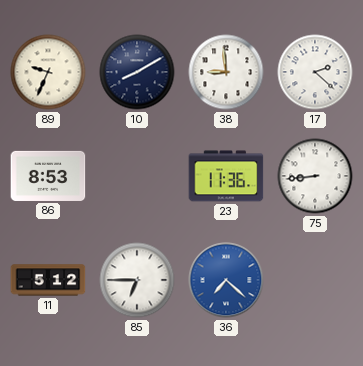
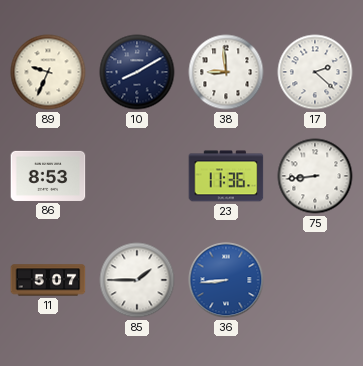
11: 5:12 -> 5:07 (48, 280)
85: 6:45 -> 1:45 (137, 280)
36: 7:22 -> 8:44 (226, 280)
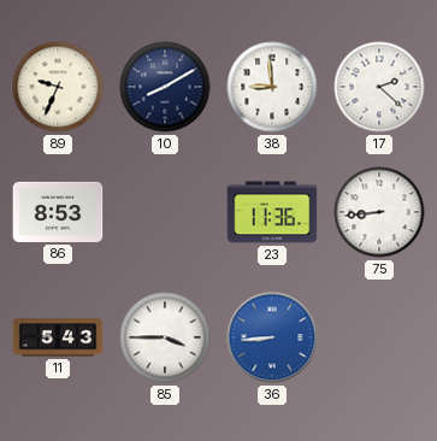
11: 5:07 -> 5:43 (58, 337)
85: 1:45 -> 3:45 (165, 337)
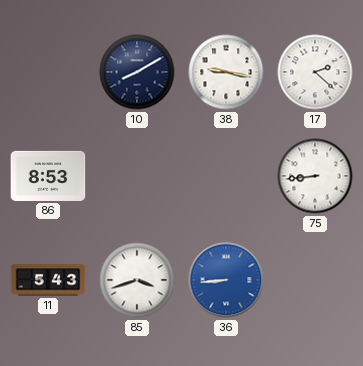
89: 9:34 -> none (58, 87)
38: 8:59 -> 9:17 (226, 72)
23: 11:36 -> none (272, 212)
85: 3:45 -> 3:42 (137, 280)
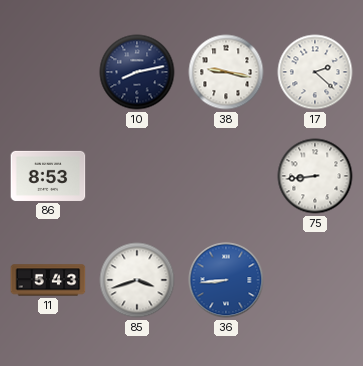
10: 8:10 -> 8:13 (137, 72)
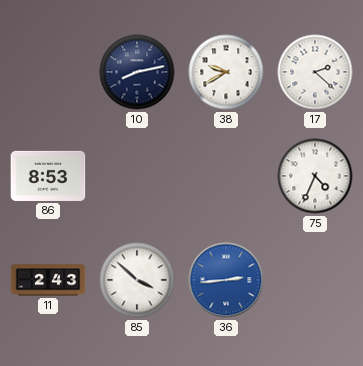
38: 9:17 -> 9:40 (226, 72)
75: 8:44 -> 4:34 (315, 176)
11: 5:43 -> 2:43 (48, 280)
85: 3:42 -> 3:52 (137, 280)
36: 8:44 -> 2:44 (226, 280)
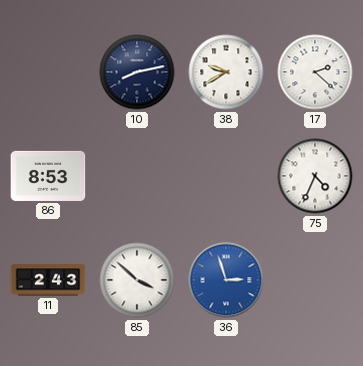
36: 2:44 -> 2:57 (226, 280)
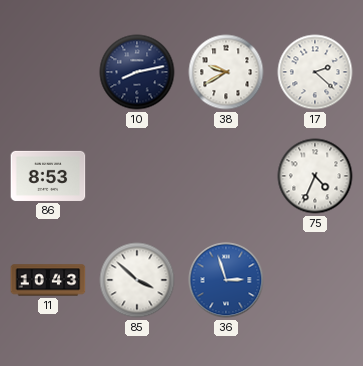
11: 2:43 -> 10:43 (48, 280)
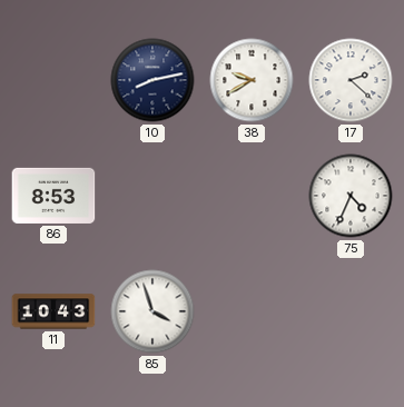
85: 3:52 -> 3:57 (152, 311)
36: 2:57 -> none (226, 280)
